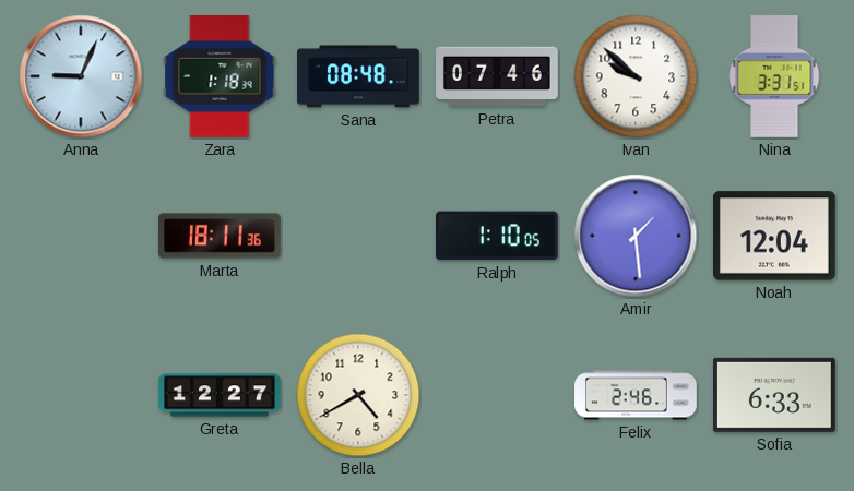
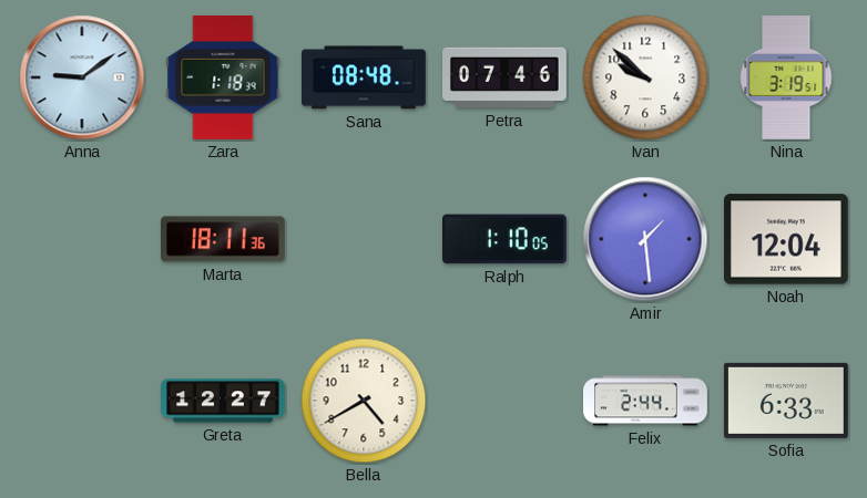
Anna: 9:04 -> 9:09 (82, 77)
Nina: 3:31 -> 3:19 (786, 79)
Felix: 2:46 -> 2:44 (645, 401)
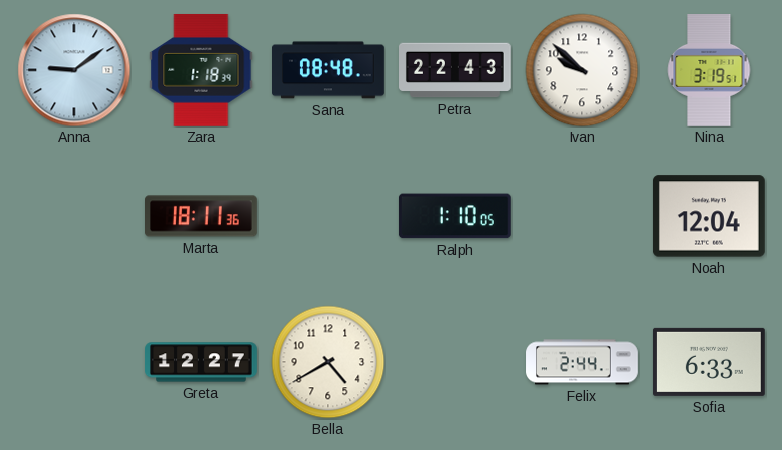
Petra: 07:46 -> 22:43 (456, 70)
Amir: 1:29 -> none (645, 239)
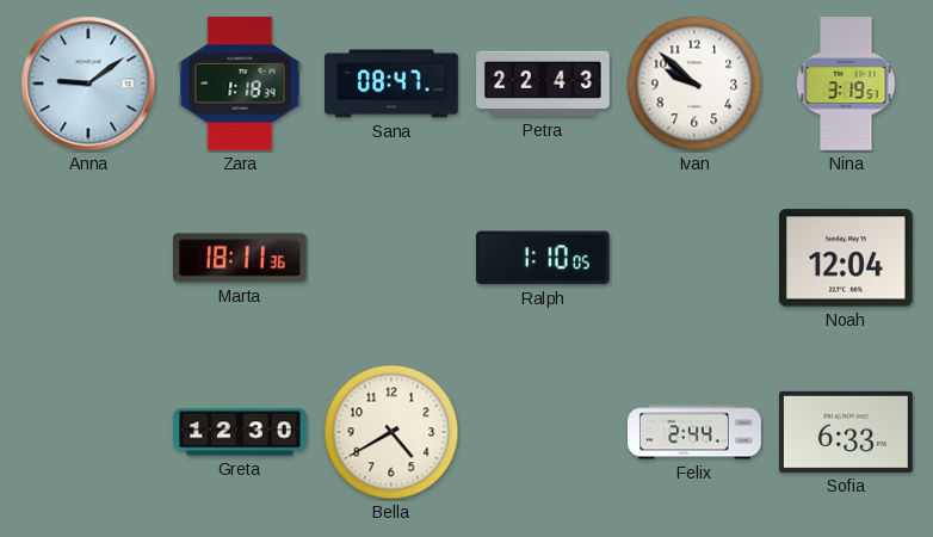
Sana: 08:48 -> 08:47 (393, 84)
Greta: 12:27 -> 12:30 (240, 432)
